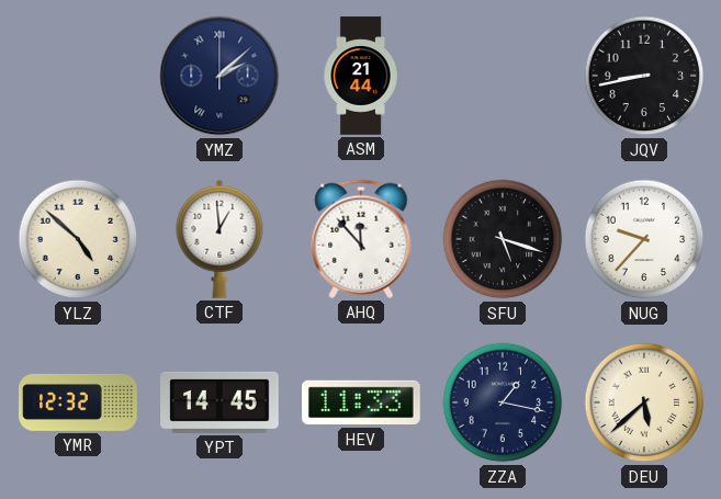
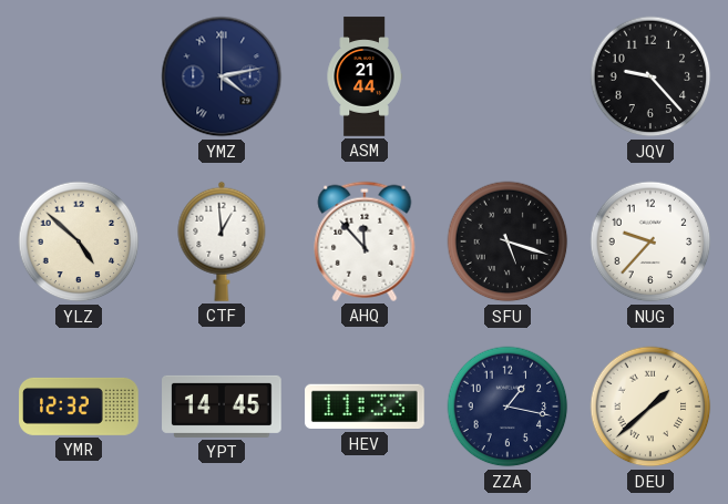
YMZ: 2:08 -> 4:13 (222, 76)
JQV: 8:43 -> 9:23 (650, 76)
DEU: 5:38 -> 1:38 (650, 407)
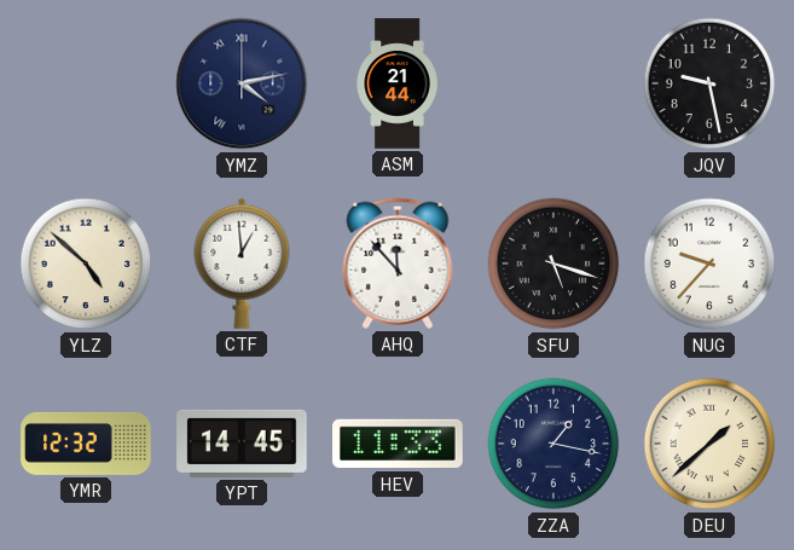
JQV: 9:23 -> 9:28 (709, 83)
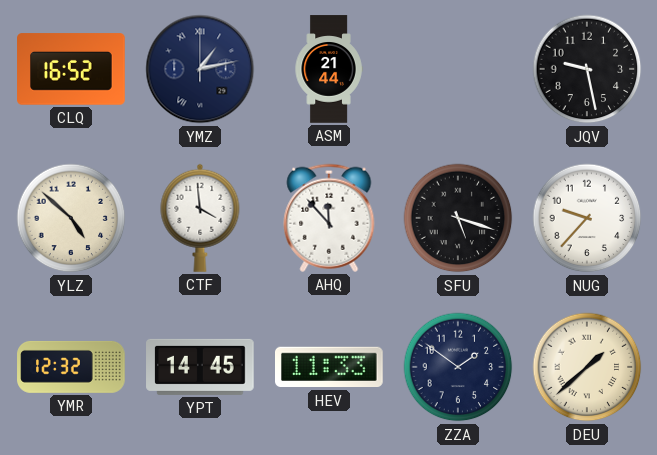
CLQ: none -> 16:52 (71, 69)
YMZ: 4:13 -> 1:13 (200, 69)
CTF: 12:59 -> 3:59 (200, 218)
ZZA: 1:17 -> 1:51 (458, 367)
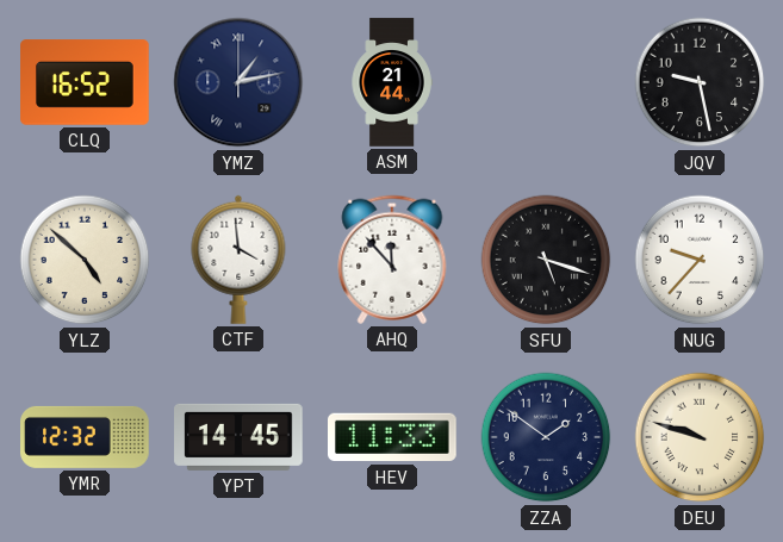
DEU: 1:38 -> 9:48 (700, 437)
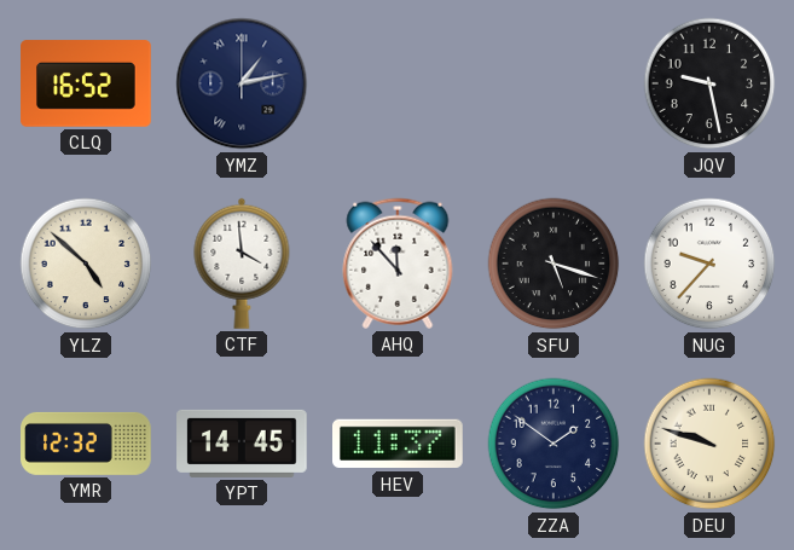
ASM: 21:44 -> none (392, 82)
HEV: 11:33 -> 11:37 (399, 444)
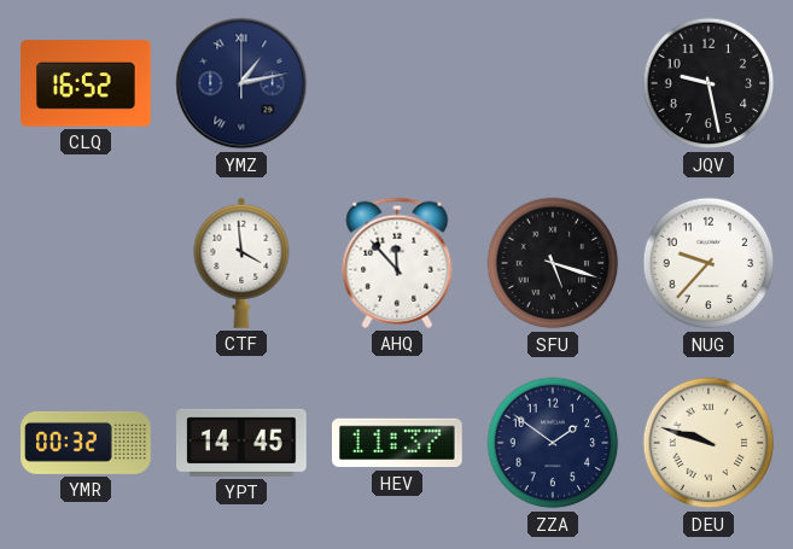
YLZ: 4:52 -> none (86, 264)
YMR: 12:32 -> 00:32 (86, 443)
